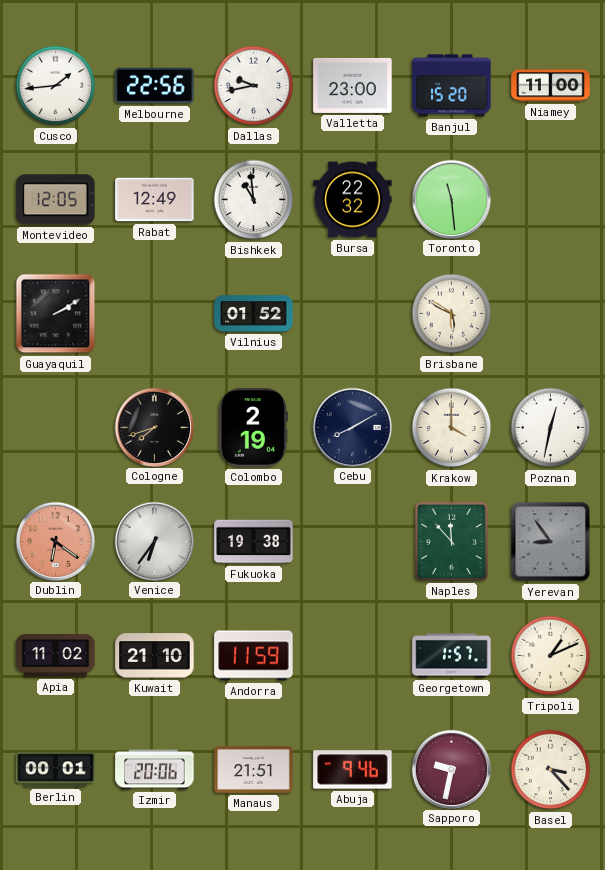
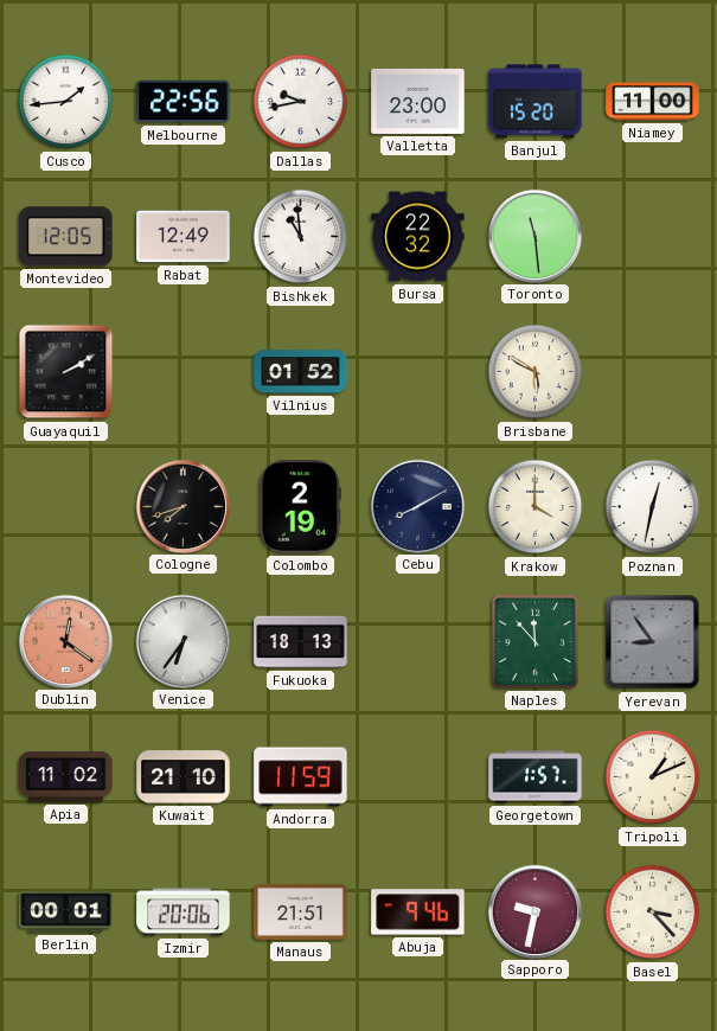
Dublin: 6:21 -> 12:21 (65, 641)
Fukuoka: 19:38 -> 18:13 (301, 642)
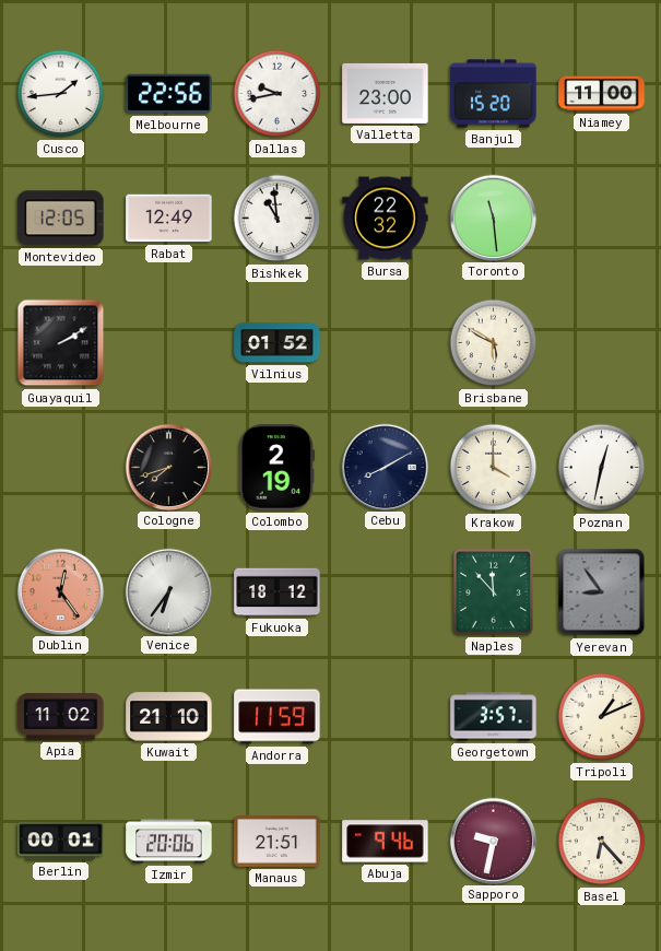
Dublin: 12:21 -> 12:24 (60, 591)
Fukuoka: 18:13 -> 18:12 (278, 592)
Georgetown: 1:57 -> 3:57 (494, 717)
Basel: 3:23 -> 6:23 (602, 842)
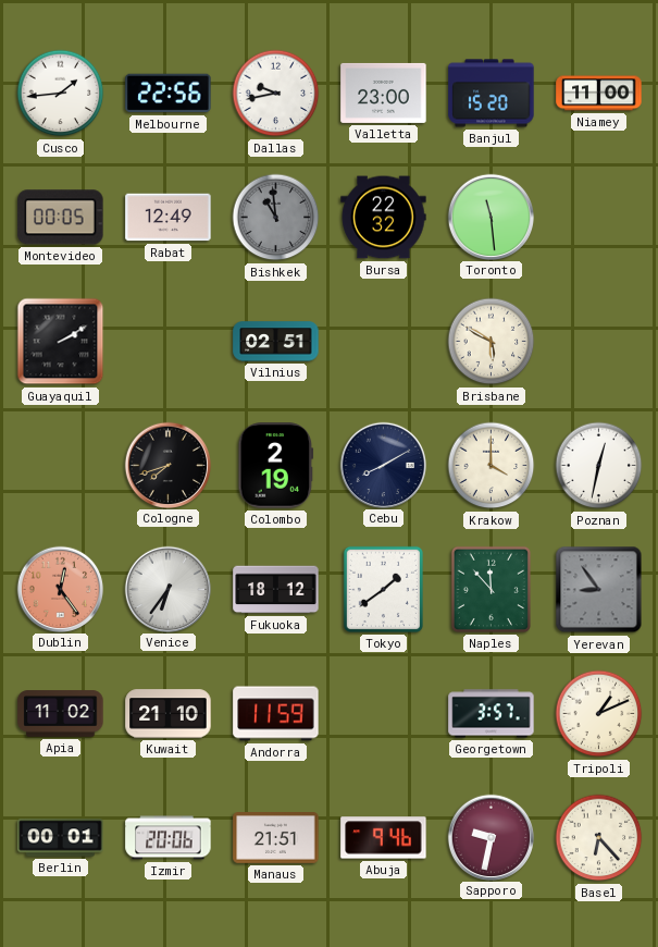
Montevideo: 12:05 -> 00:05 (61, 218)
Bishkek dial: white -> grey (276, 218)
Vilnius: 01:52 -> 02:51 (276, 342)
Tokyo: none -> 1:39 (383, 589)
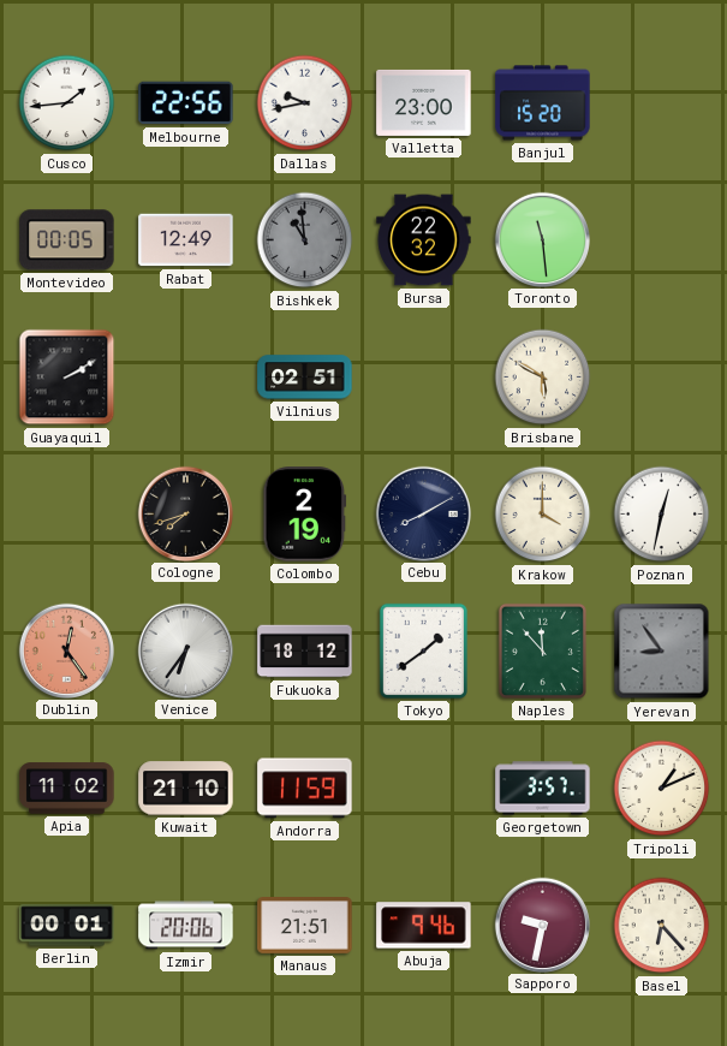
Niamey: 11:00 -> none (599, 94)
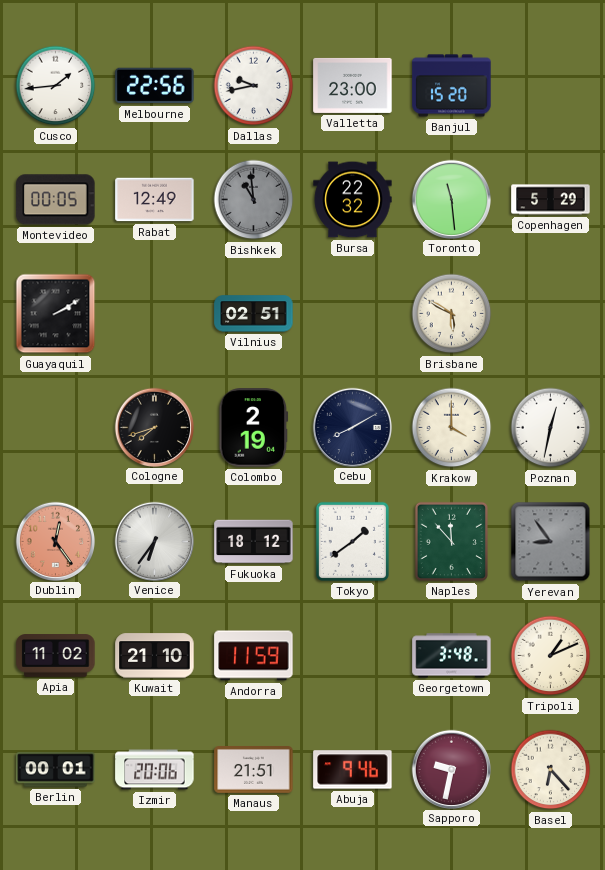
Copenhagen: none -> 5:29 (551, 200)
Georgetown: 3:57 -> 3:48 (452, 656)
